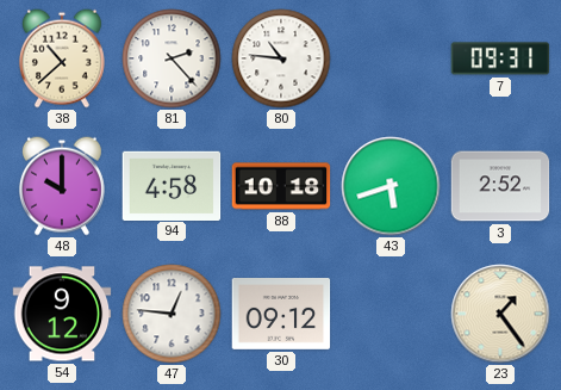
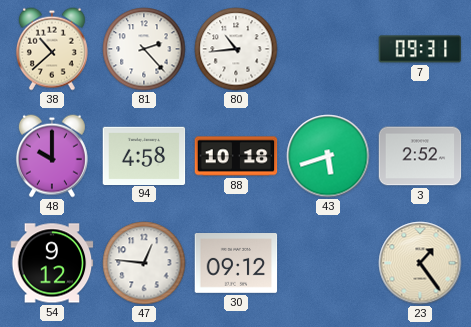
80: 10:46 -> 10:44 (236, 49)
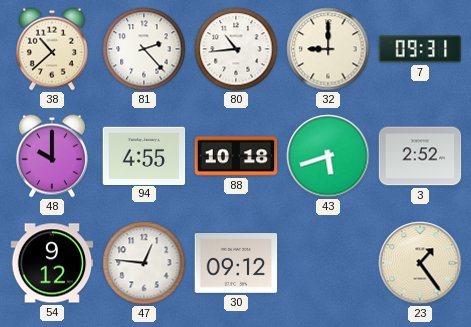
32: none -> 9:00 (328, 49)
94: 4:58 -> 4:55 (144, 155)
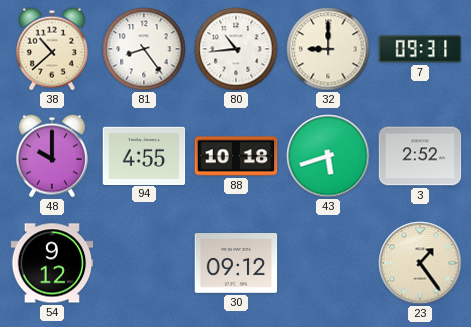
81: 2:23 -> 8:24 (144, 49)
47: 12:46 -> none (144, 263)
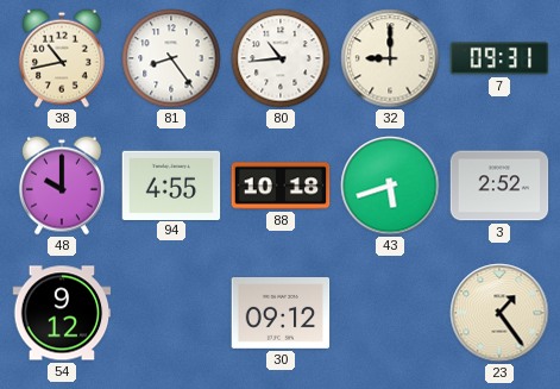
38: 10:38 -> 10:43 (62, 58)
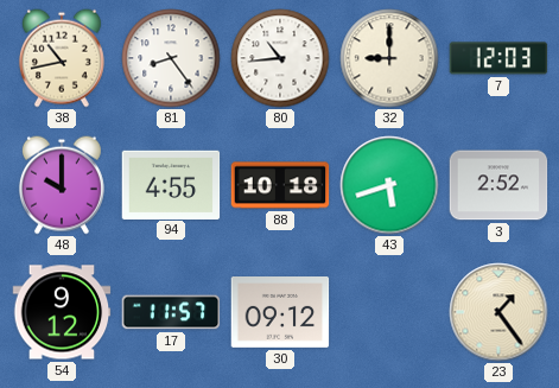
7: 09:31 -> 12:03 (498, 58)
17: none -> 11:57 (171, 312)
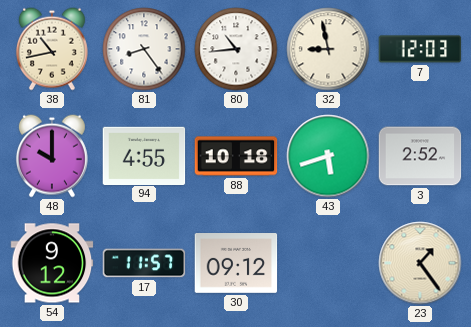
32: 9:00 -> 8:58 (328, 49)
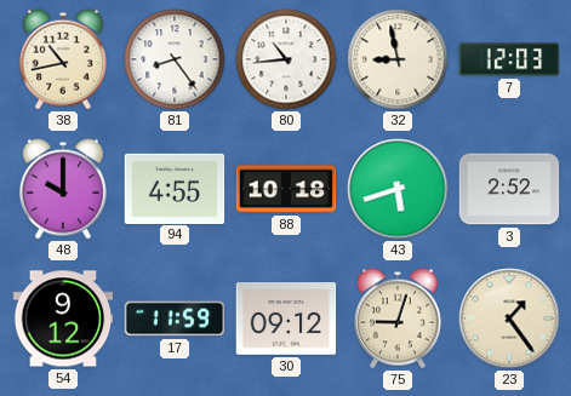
17: 11:57 -> 11:59 (175, 318)
75: none -> 9:03 (398, 318)
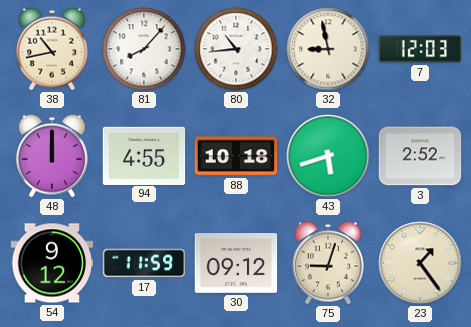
81: 8:24 -> 8:07 (144, 49)
48: 10:00 -> 12:00 (52, 156)
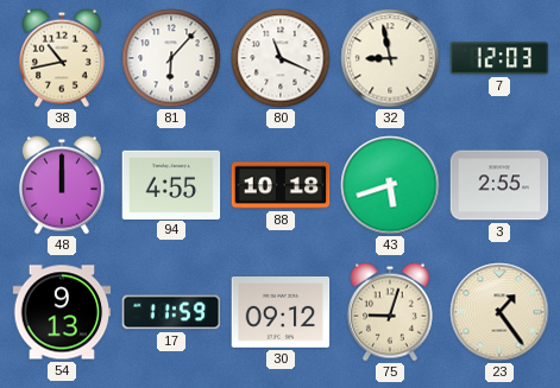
81: 8:07 -> 6:07 (171, 58)
80: 10:44 -> 11:19 (281, 58)
3: 2:52 -> 2:55 (499, 185)
54: 9:12 -> 9:13 (62, 312)
